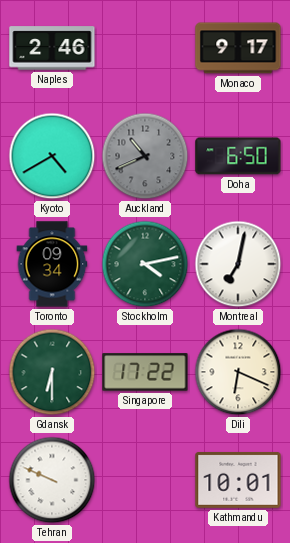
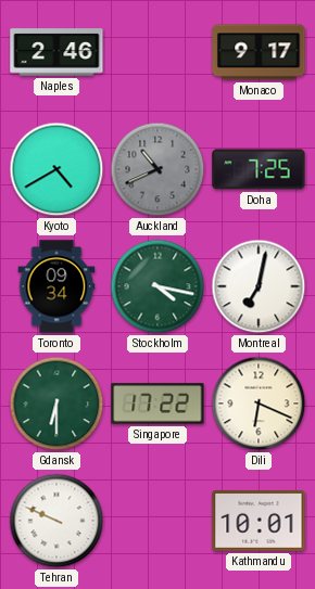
Doha: 6:50 -> 7:25 (259, 169)
Stockholm: 4:13 -> 4:17 (157, 286)
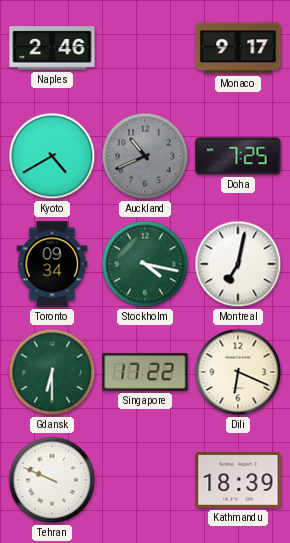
Kathmandu: 10:01 -> 18:39 (238, 480)
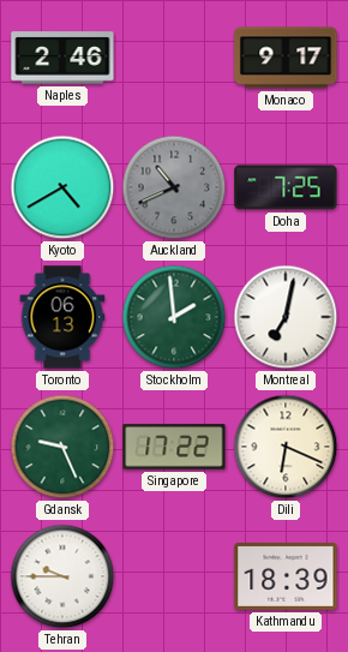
Toronto: 09:34 -> 06:13 (62, 317)
Stockholm: 4:17 -> 1:59 (174, 317)
Gdansk: 6:30 -> 9:26 (62, 447)
Tehran: 9:49 -> 9:45 (62, 576)
